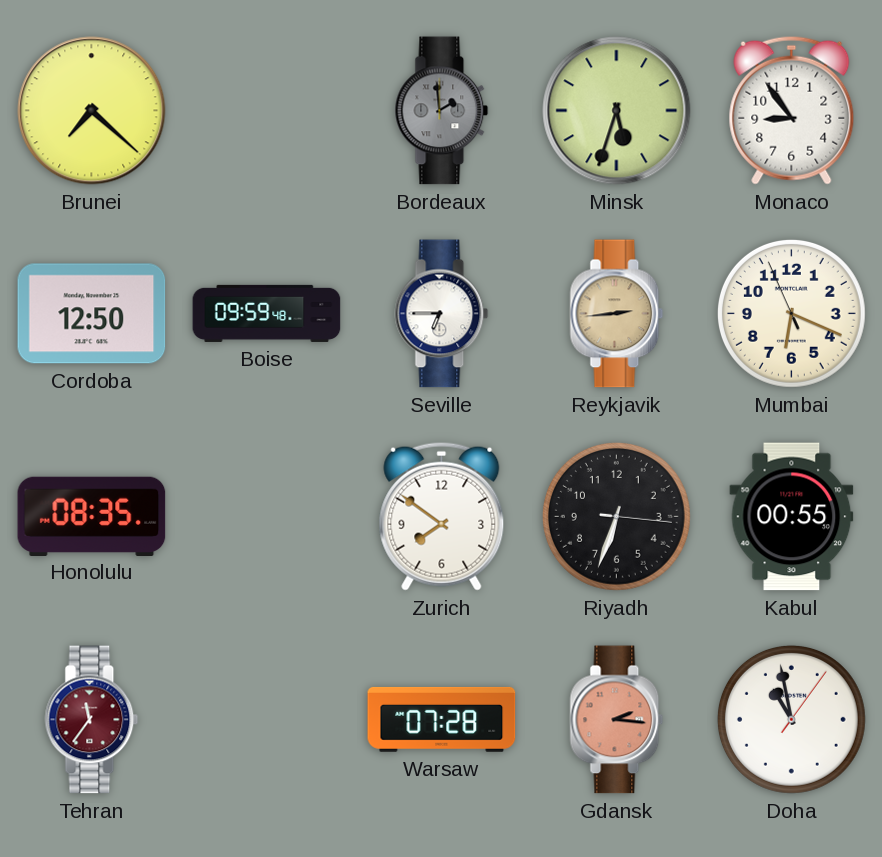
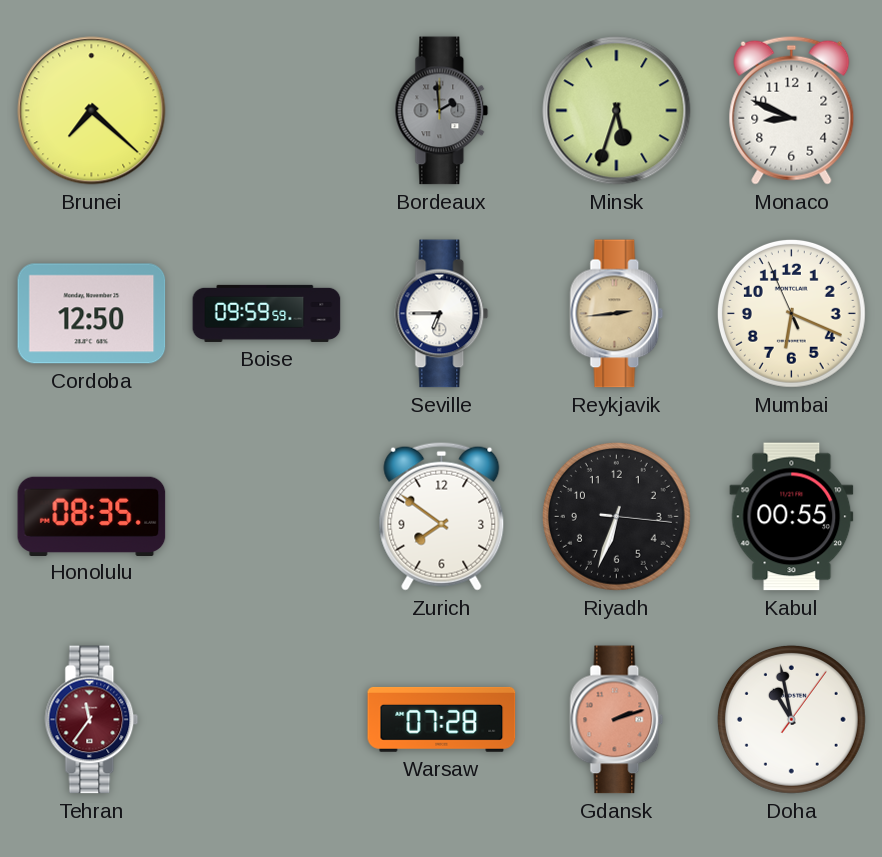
Monaco: 8:54 -> 8:49 (792, 110)
Boise: 09:59:48 -> 09:59:59 (267, 313)
Gdansk: 2:16 -> 2:12 (617, 720)
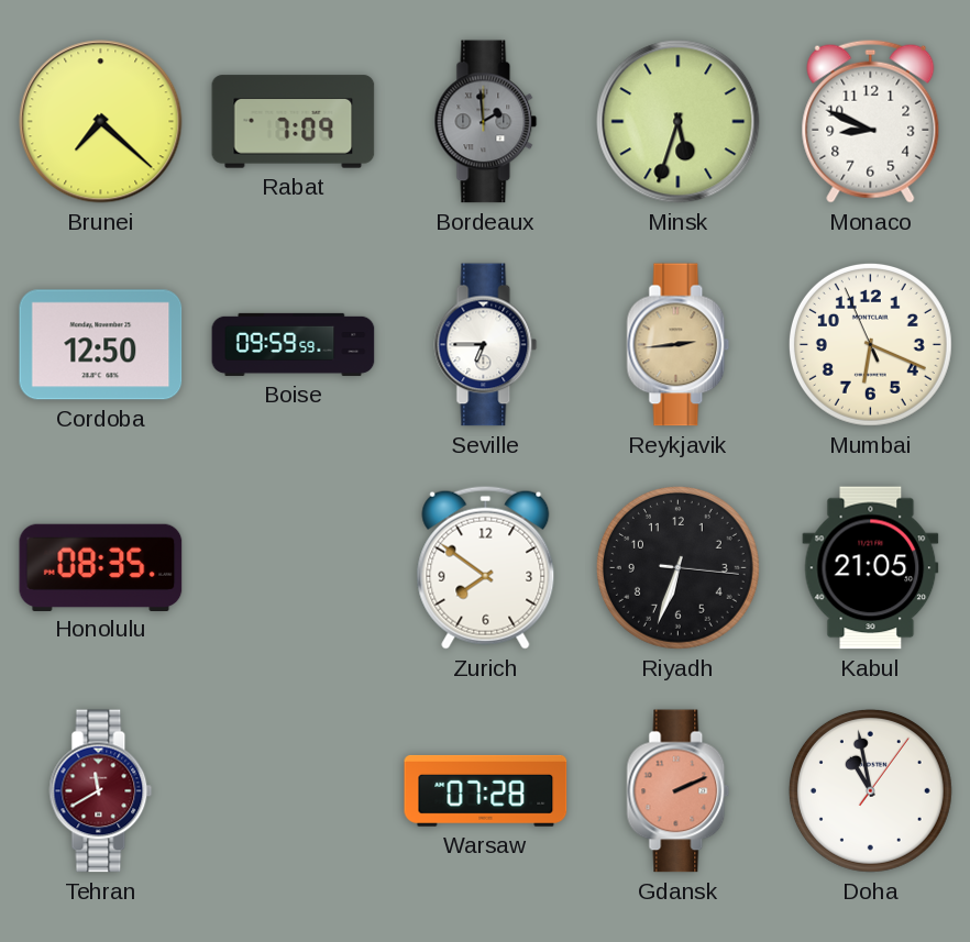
Rabat: none -> 7:09 (294, 122)
Kabul: 00:55 -> 21:05 (871, 568)
Tehran: 11:36 -> 11:40 (101, 791)
Gdansk: 2:12 -> 2:11 (679, 791)
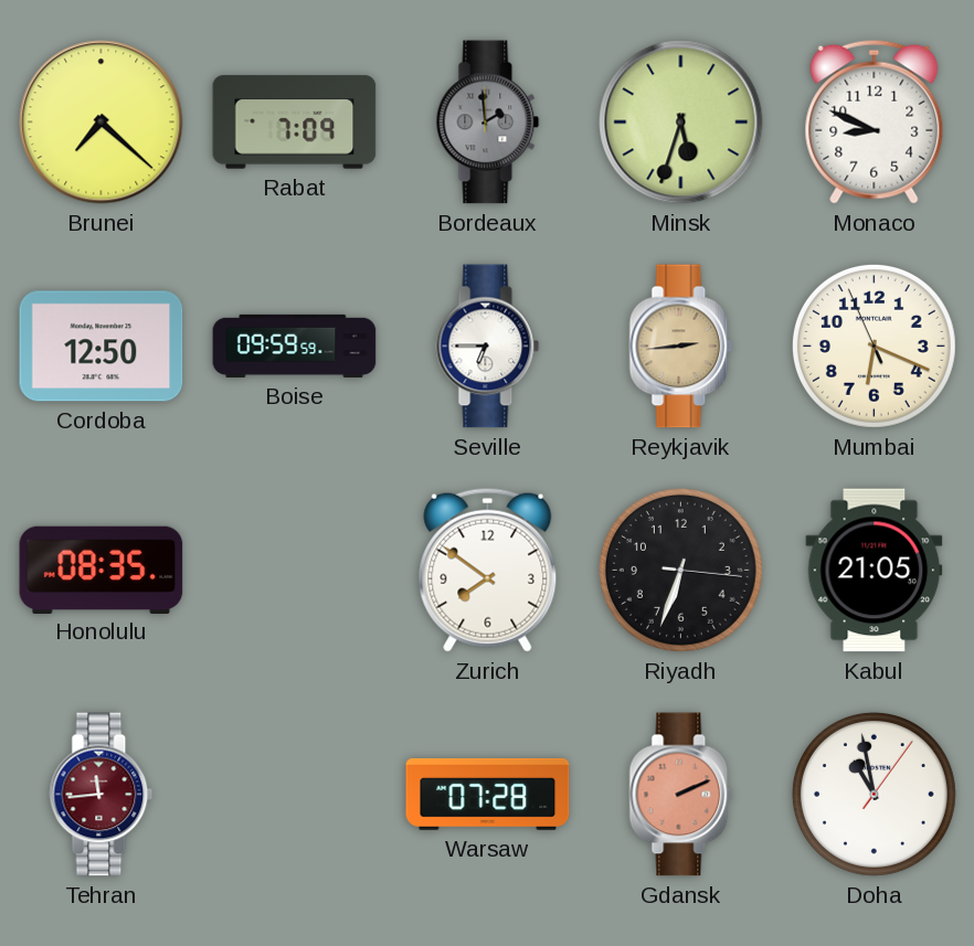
Tehran: 11:40 -> 11:44 (102, 795)
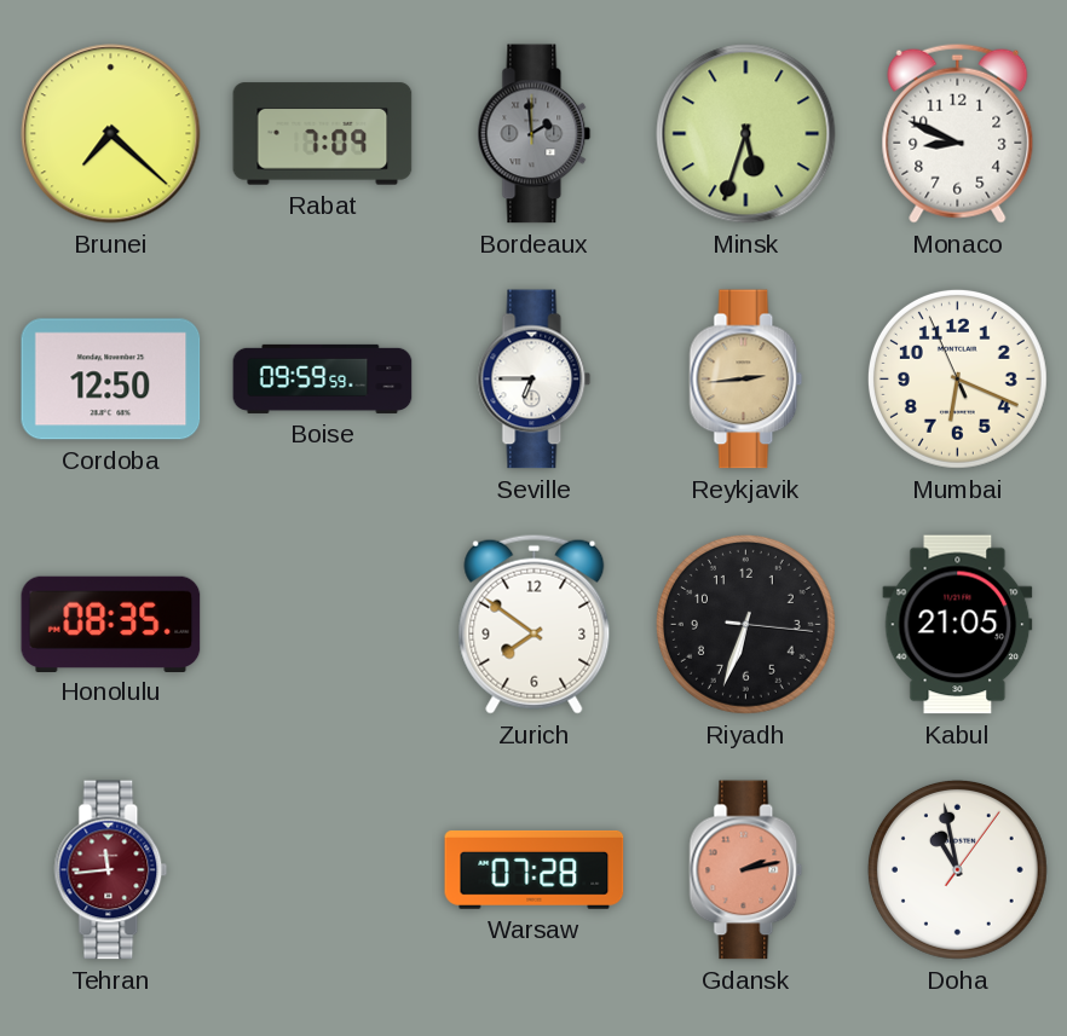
Gdansk: 2:11 -> 2:13 (746, 870)
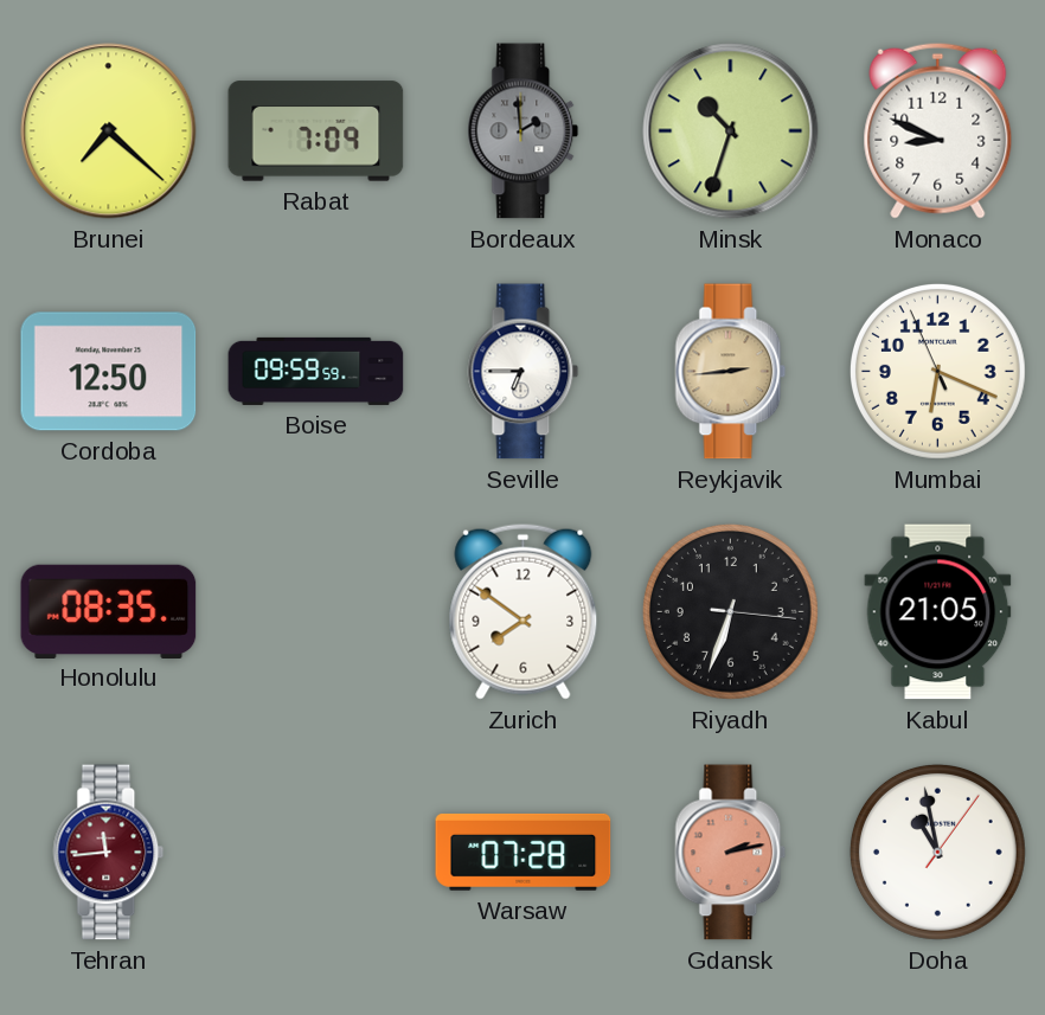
Minsk: 5:33 -> 10:33 (731, 131)
